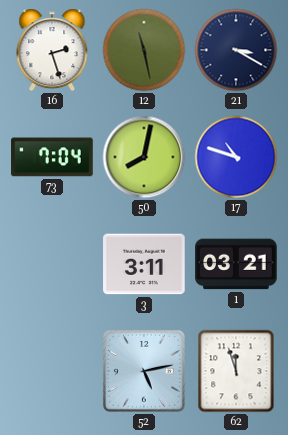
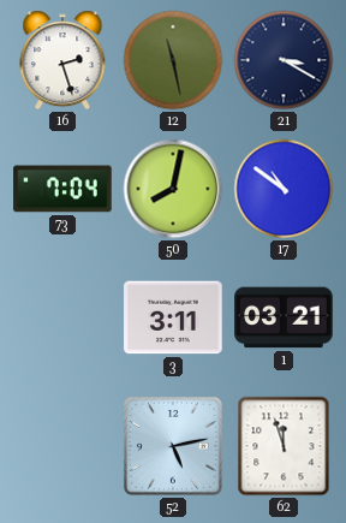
17: 10:48 -> 10:51 (284, 189)
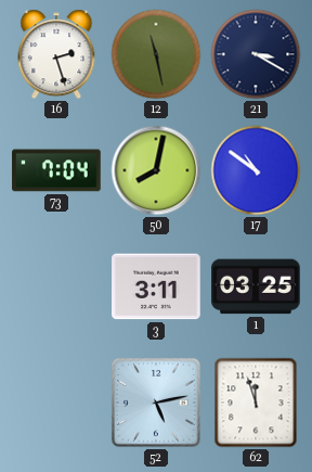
1: 03:21 -> 03:25 (256, 286)
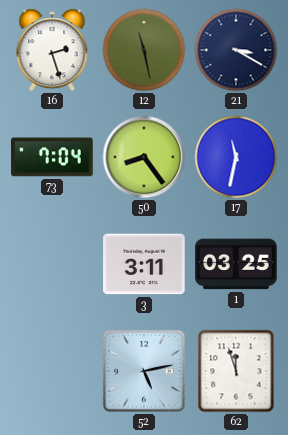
50: 8:02 -> 8:24 (144, 157)
17: 10:51 -> 11:32 (236, 157)
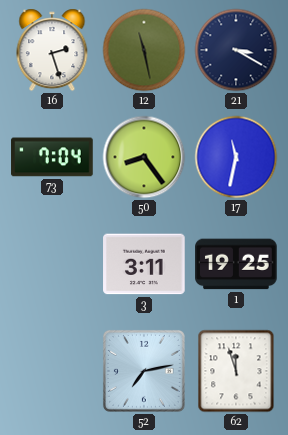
1: 03:25 -> 19:25 (236, 264)
52: 5:13 -> 7:13 (144, 371)
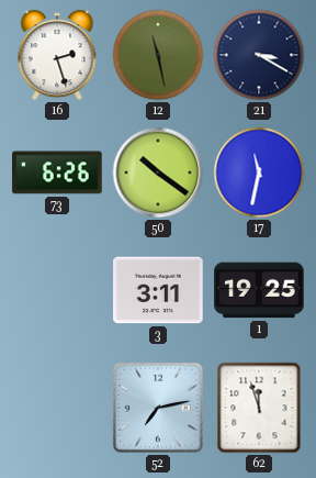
73: 7:04 -> 6:26 (57, 173)
50: 8:24 -> 10:21 (158, 173)
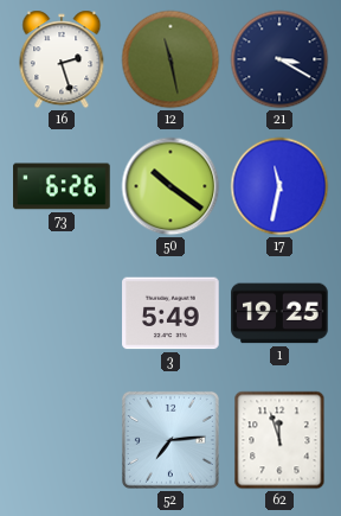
3: 3:11 -> 5:49 (170, 313)
52: 7:13 -> 7:14 (170, 440)
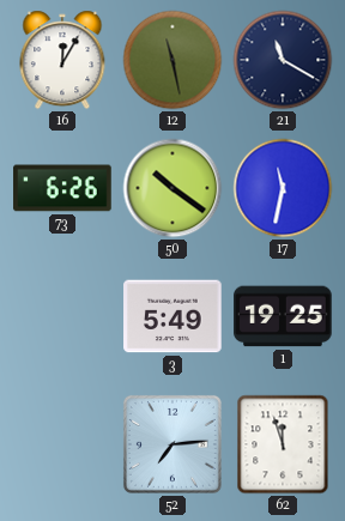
16: 2:27 -> 12:05 (62, 60)
21: 3:20 -> 11:20 (283, 60)
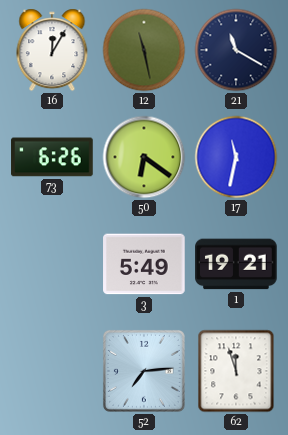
50: 10:21 -> 6:21 (144, 157)
1: 19:25 -> 19:21 (236, 264)
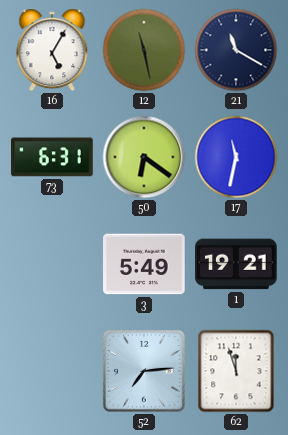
16: 12:05 -> 5:05 (52, 50)
73: 6:26 -> 6:31 (52, 157)
